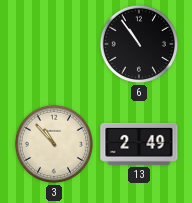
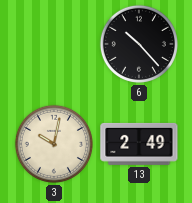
6: 10:54 -> 10:23 (139, 44)
3: 10:53 -> 10:02 (54, 144)
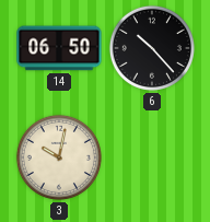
14: none -> 06:50 (59, 48)
13: 2:49 -> none (139, 144)
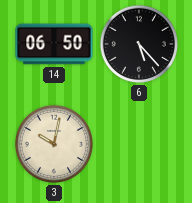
6: 10:23 -> 5:23 (139, 44)
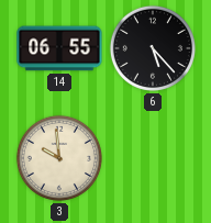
14: 06:50 -> 06:55 (59, 48)
3: 10:02 -> 9:59 (59, 158)
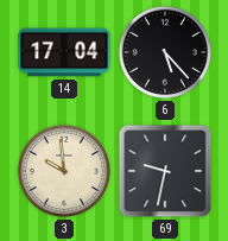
14: 06:55 -> 17:04 (64, 52)
69: none -> 9:32 (165, 171)
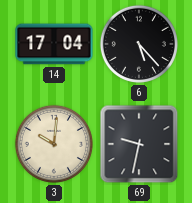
3: 9:59 -> 10:01 (54, 144)
